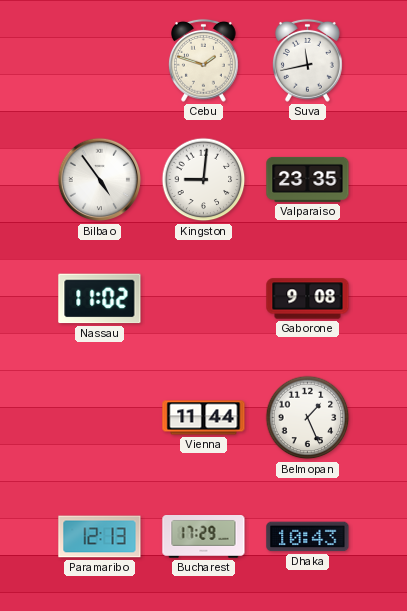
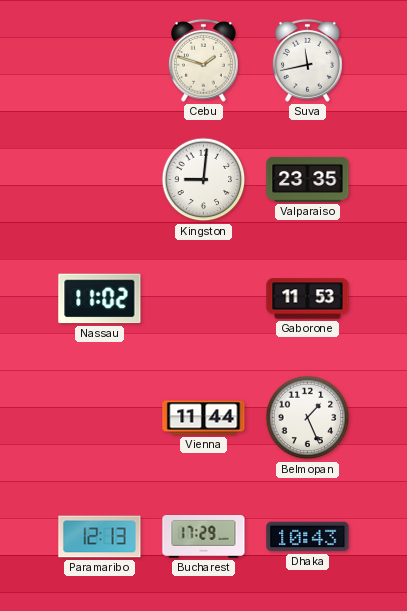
Bilbao: 4:54 -> none (100, 180)
Gaborone: 9:08 -> 11:53 (308, 299)
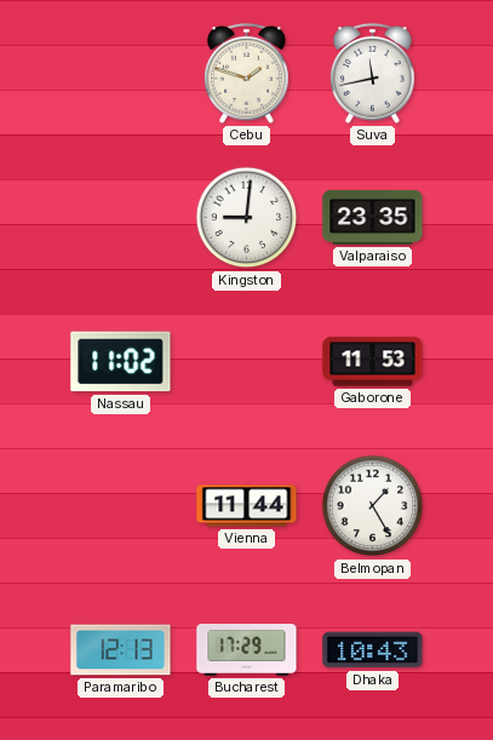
Belmopan: 1:26 -> 1:25 (373, 506)
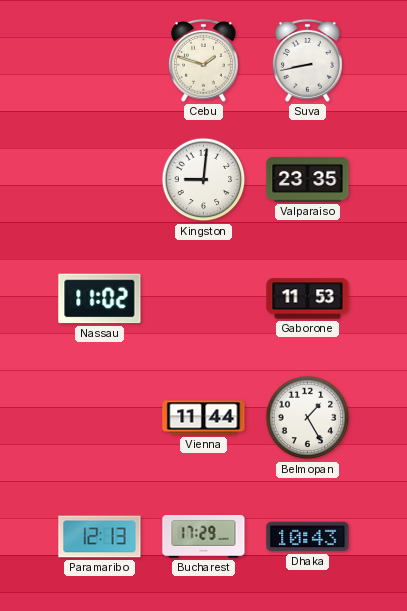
Suva: 11:43 -> 8:43 (307, 60)
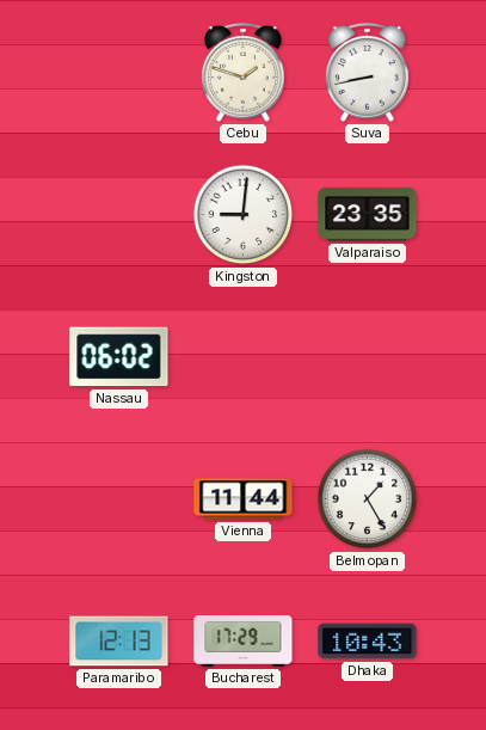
Nassau: 11:02 -> 06:02 (119, 357)
Gaborone: 11:53 -> none (308, 299)
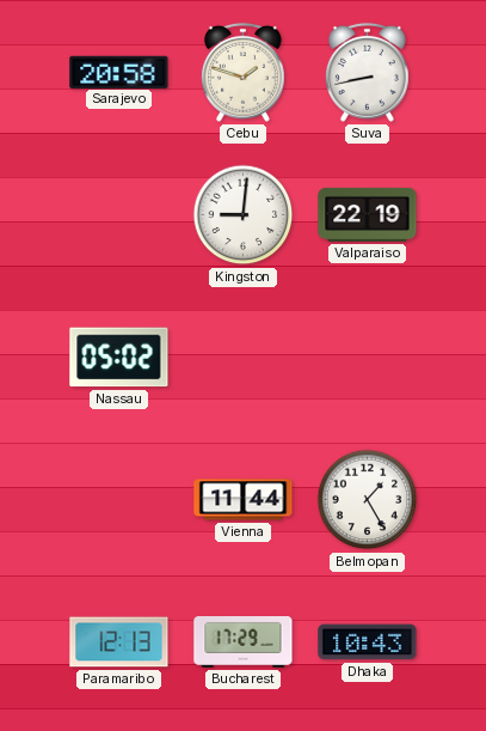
Sarajevo: none -> 20:58 (119, 72)
Valparaiso: 23:35 -> 22:19 (368, 214)
Nassau: 06:02 -> 05:02 (119, 358)
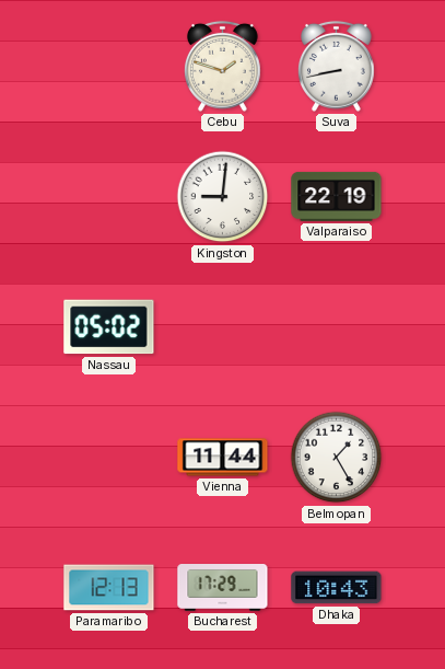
Sarajevo: 20:58 -> none (119, 72)
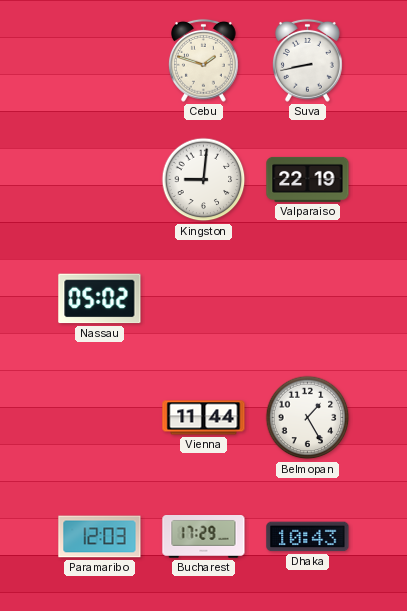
Paramaribo: 12:13 -> 12:03 (100, 537)
